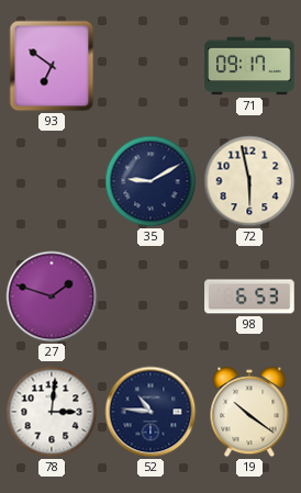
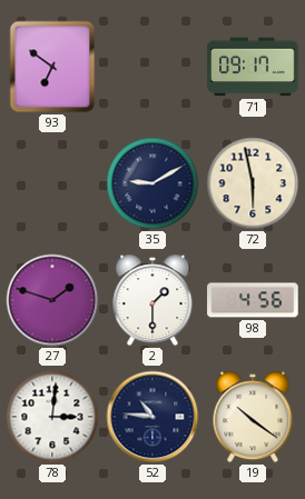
2: none -> 1:30 (152, 300)
98: 6:53 -> 4:56 (253, 300)
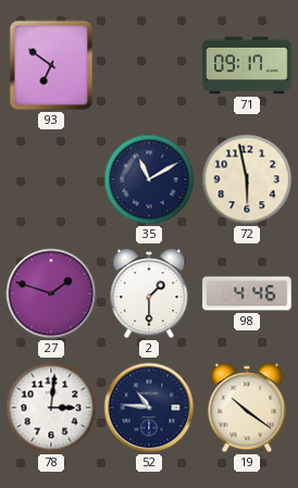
35: 9:10 -> 11:10 (149, 179)
98: 4:56 -> 4:46 (247, 293)
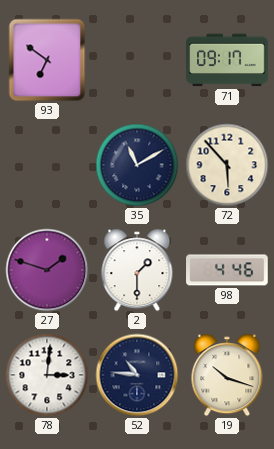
72: 5:58 -> 5:53 (227, 165)
19: 10:21 -> 10:18 (227, 375)
